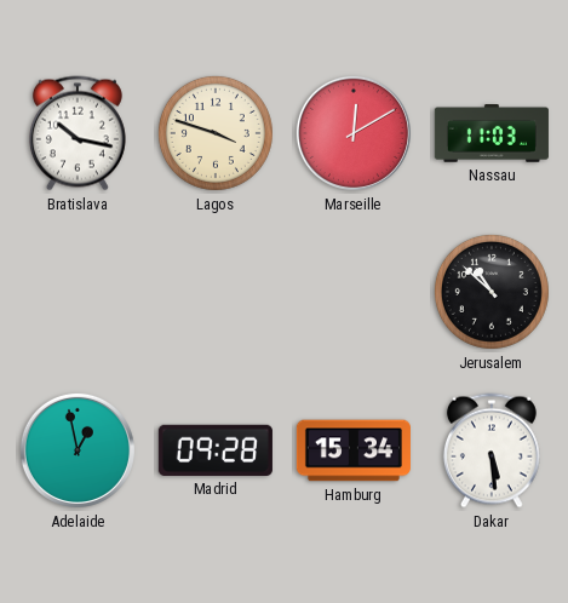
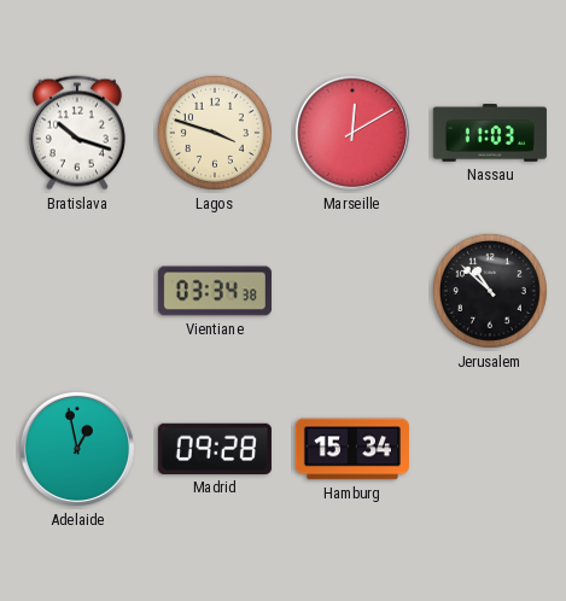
Bratislava: 10:17 -> 10:18 (77, 133)
Vientiane: none -> 03:34 (215, 291)
Dakar: 5:29 -> none (492, 450)
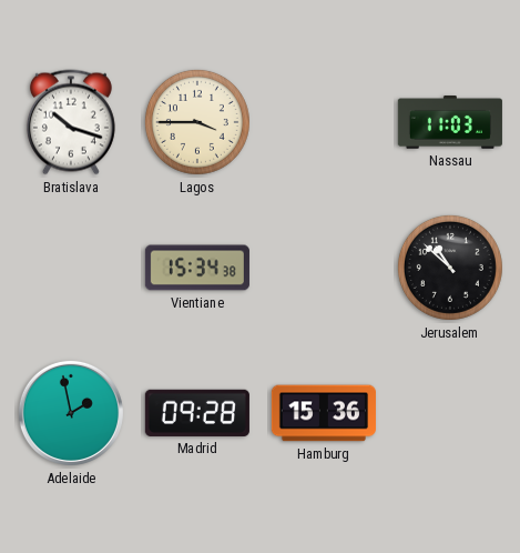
Lagos: 3:48 -> 3:45 (197, 122)
Marseille: 12:10 -> none (352, 133)
Vientiane: 03:34 -> 15:34 (197, 268)
Adelaide: 12:58 -> 1:58 (71, 413)
Hamburg: 15:34 -> 15:36 (324, 413)
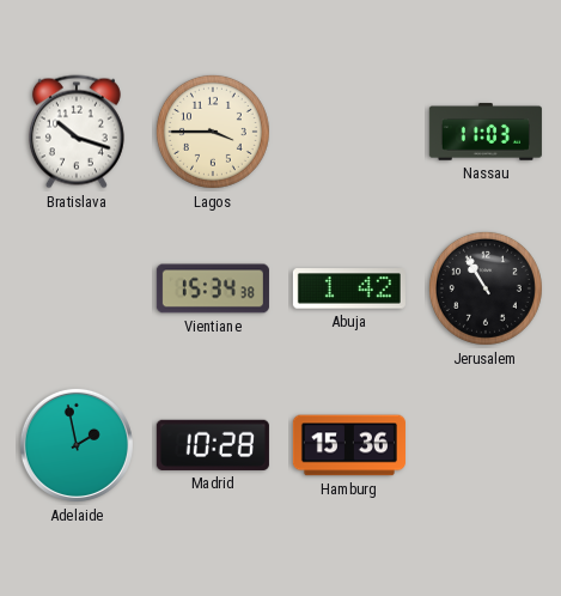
Abuja: none -> 1:42 (349, 288)
Jerusalem: 10:52 -> 10:55 (486, 288)
Madrid: 09:28 -> 10:28 (213, 445)
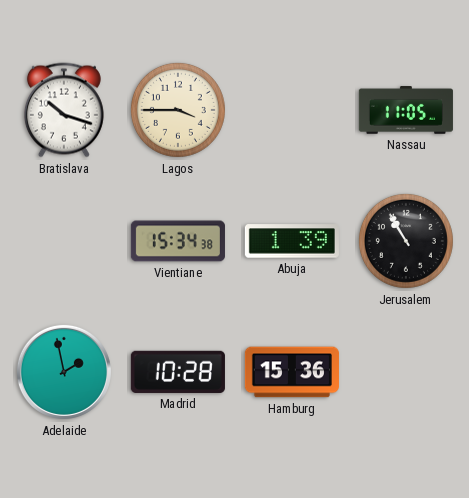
Nassau: 11:03 -> 11:05 (406, 110)
Abuja: 1:42 -> 1:39 (292, 241)
